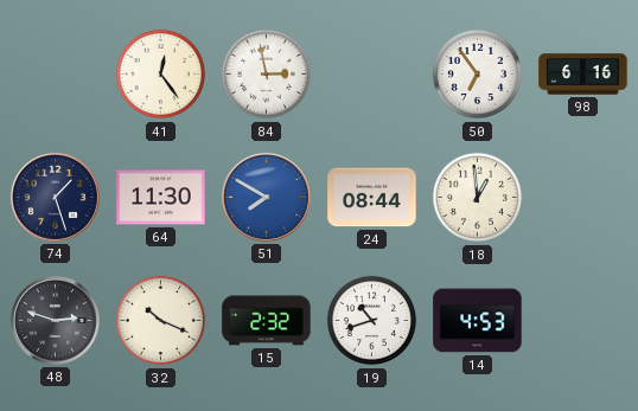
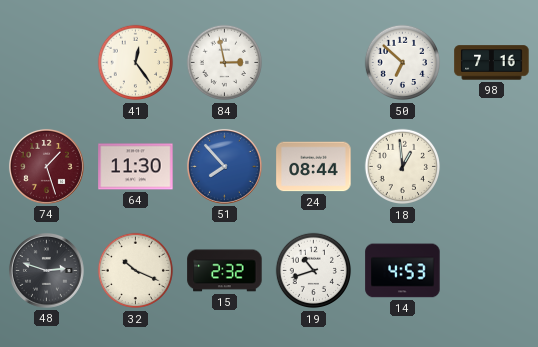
50: 6:54 -> 6:52 (403, 63)
98: 6:16 -> 7:16 (492, 63)
74 dial: navy -> burgundy (46, 166)
51: 7:50 -> 7:53 (224, 166)
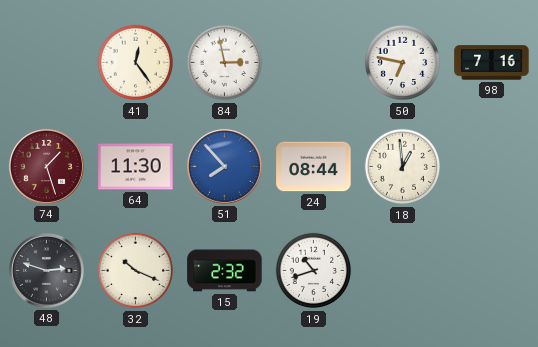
50: 6:52 -> 6:47 (403, 63)
14: 4:53 -> none (403, 271)
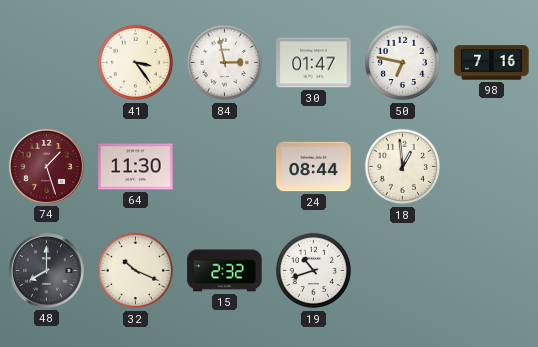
41: 12:24 -> 3:24 (136, 63)
30: none -> 01:47 (314, 63)
51: 7:53 -> none (224, 166)
48: 2:48 -> 8:00 (46, 270)
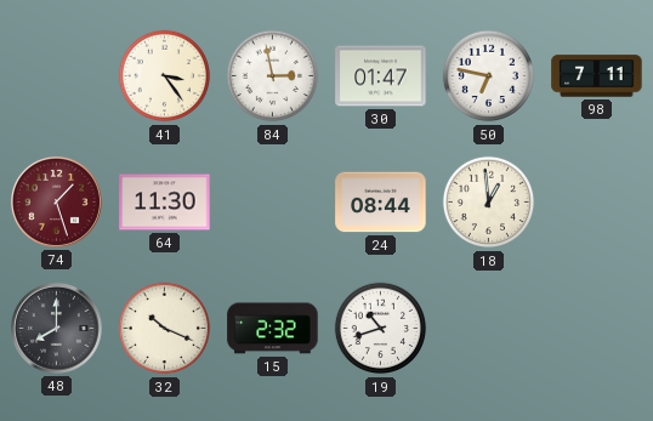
98: 7:16 -> 7:11 (597, 76)
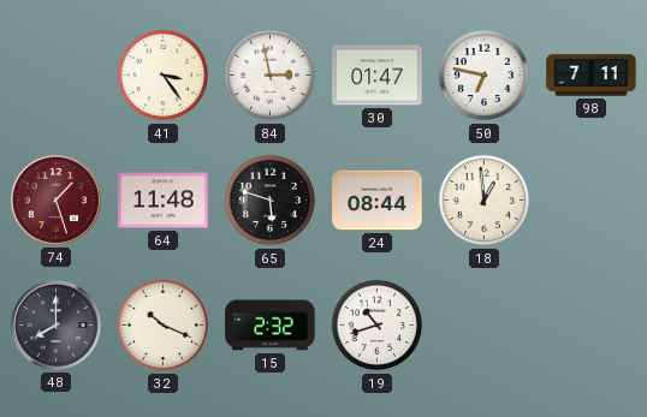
64: 11:30 -> 11:48 (164, 201)
65: none -> 5:48 (271, 201)
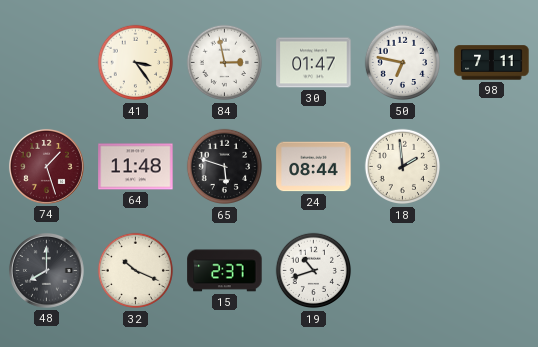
18: 12:59 -> 1:59 (403, 167)
15: 2:32 -> 2:37 (225, 271)
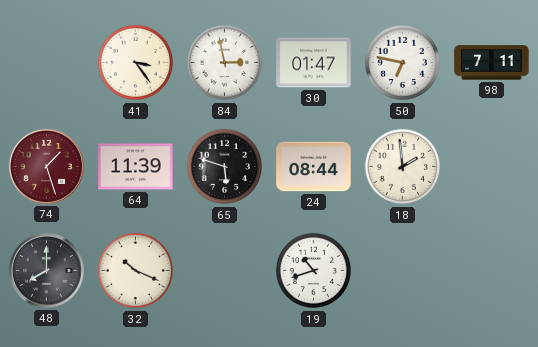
64: 11:48 -> 11:39 (136, 167)
15: 2:37 -> none (225, 271)
